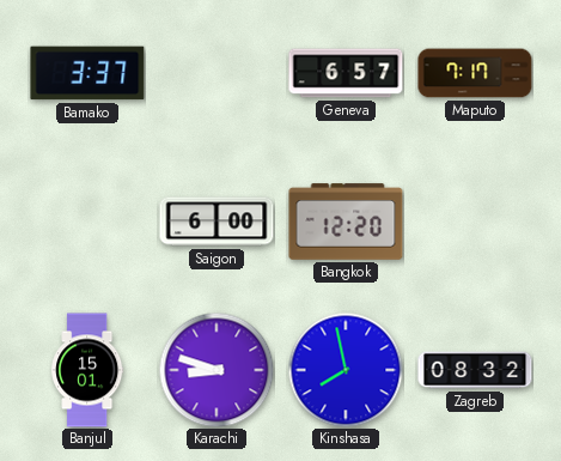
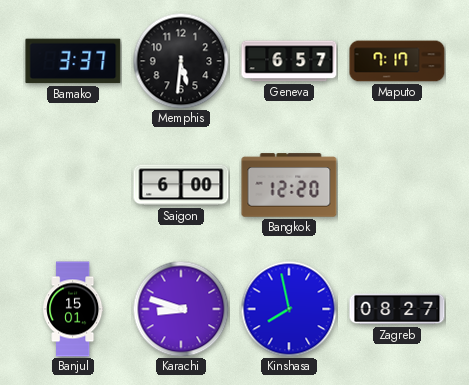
Memphis: none -> 5:31 (181, 61)
Zagreb: 08:32 -> 08:27 (397, 309)
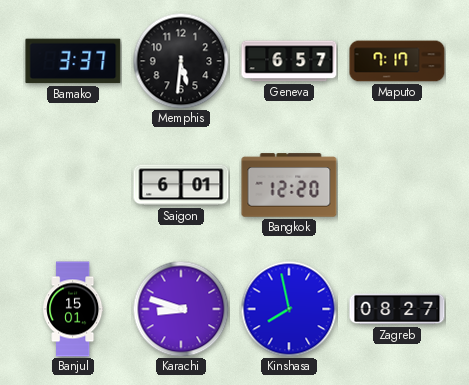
Saigon: 6:00 -> 6:01 (181, 185)
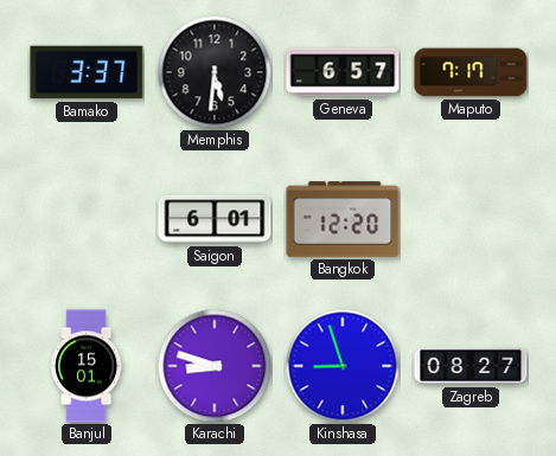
Kinshasa: 7:58 -> 8:57 (343, 366)
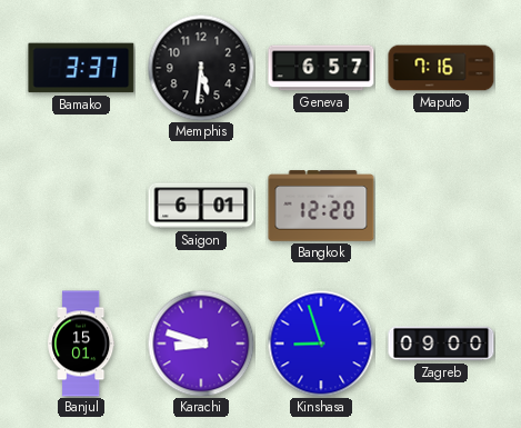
Maputo: 7:17 -> 7:16 (441, 68)
Zagreb: 08:27 -> 09:00 (441, 344)
